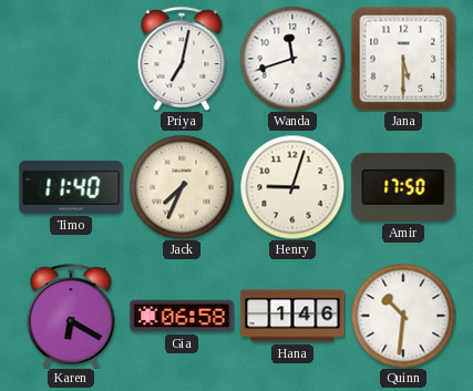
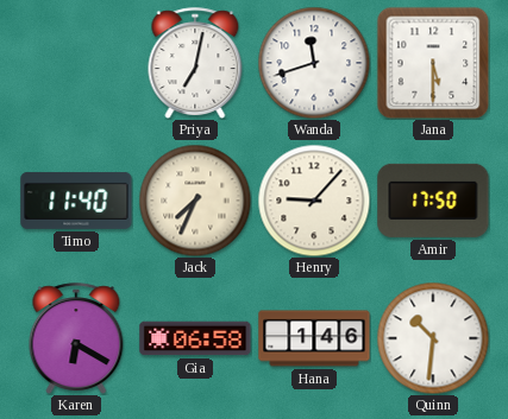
Henry: 9:03 -> 9:07 (314, 201)
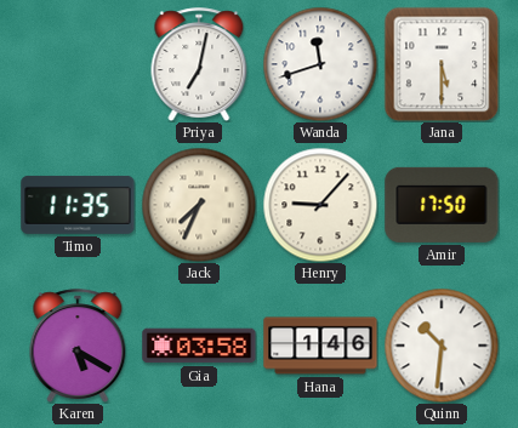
Timo: 11:40 -> 11:35 (78, 205)
Karen: 6:20 -> 5:20 (78, 346)
Gia: 06:58 -> 03:58 (199, 346)
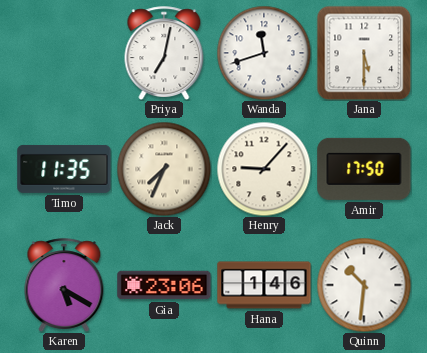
Gia: 03:58 -> 23:06 (164, 285)
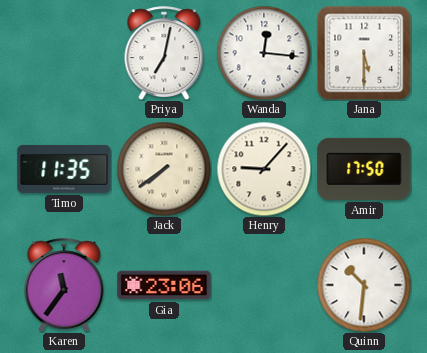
Wanda: 11:42 -> 12:16 (264, 53)
Jack: 7:34 -> 7:39 (164, 169)
Karen: 5:20 -> 11:36 (64, 285)
Hana: 1:46 -> none (264, 285)
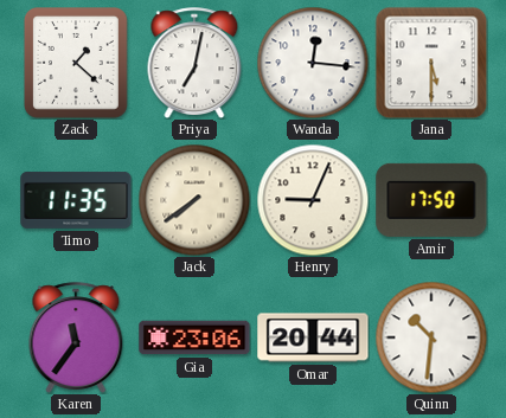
Zack: none -> 1:22 (77, 64)
Henry: 9:07 -> 9:04 (313, 200)
Omar: none -> 20:44 (313, 337)
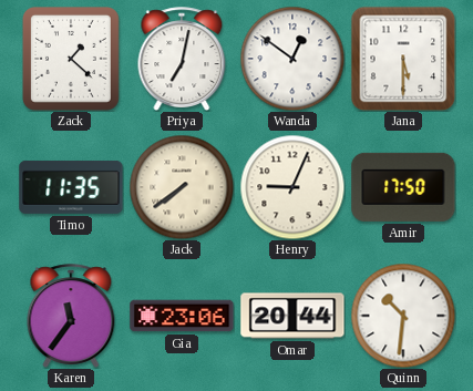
Wanda: 12:16 -> 12:51 (292, 59)
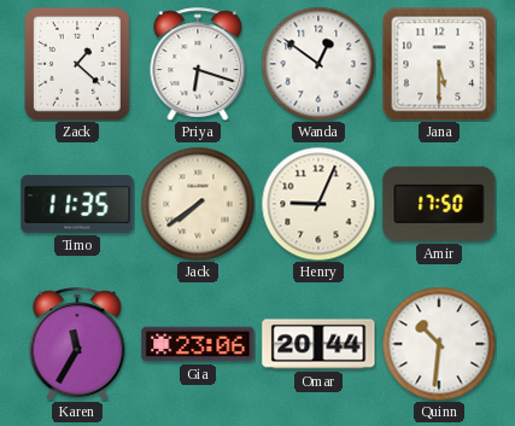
Priya: 7:02 -> 6:18 (198, 64)
Karen: 11:36 -> 11:35 (77, 344)
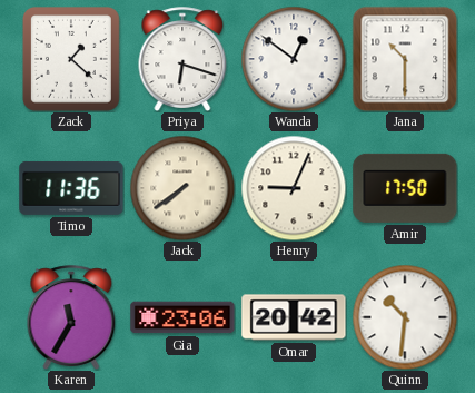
Jana: 5:30 -> 10:30 (405, 59)
Timo: 11:35 -> 11:36 (71, 188)
Omar: 20:44 -> 20:42 (294, 317)
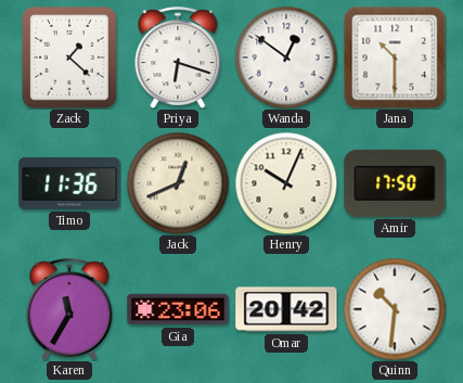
Jack: 7:39 -> 12:41 (178, 183)
Henry: 9:04 -> 10:04 (286, 183)
